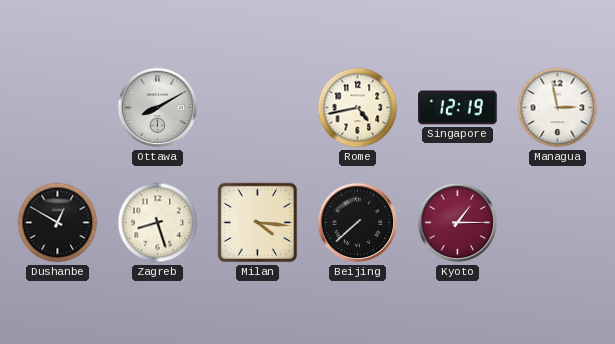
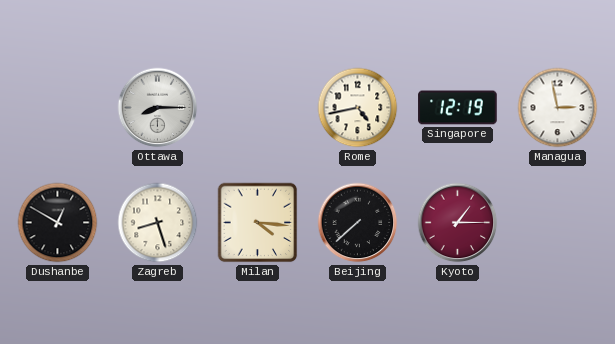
Ottawa: 8:10 -> 8:15 (158, 108)
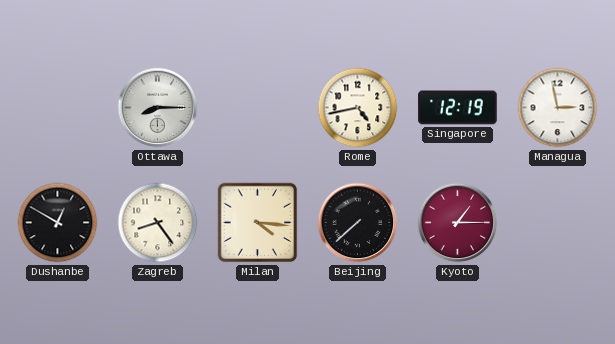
Zagreb: 8:27 -> 8:24 (158, 223)
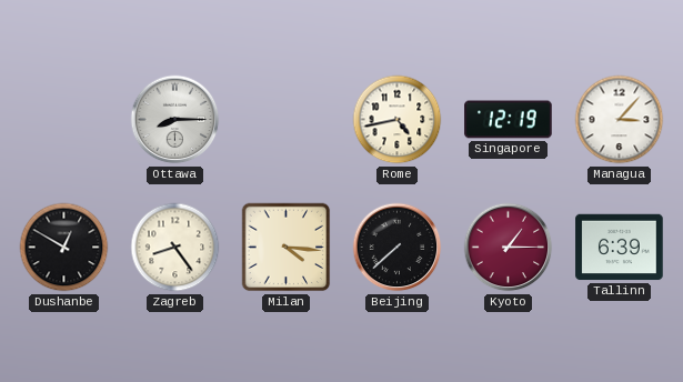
Managua: 2:58 -> 3:07 (620, 120)
Tallinn: none -> 6:39 (620, 248)
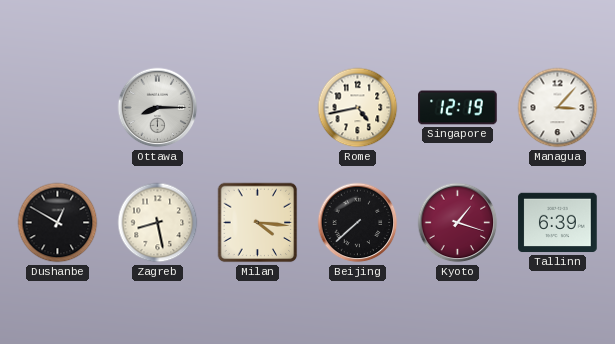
Zagreb: 8:24 -> 8:28 (158, 223)
Kyoto: 1:15 -> 1:18 (458, 223)
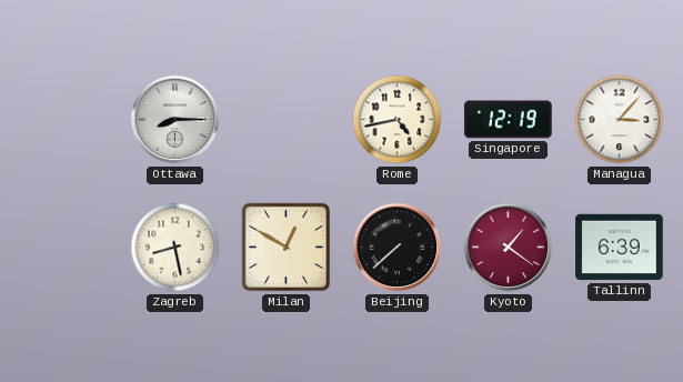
Dushanbe: 12:50 -> none (58, 223)
Milan: 4:16 -> 12:50 (287, 248)
Kyoto: 1:18 -> 1:21 (509, 248)
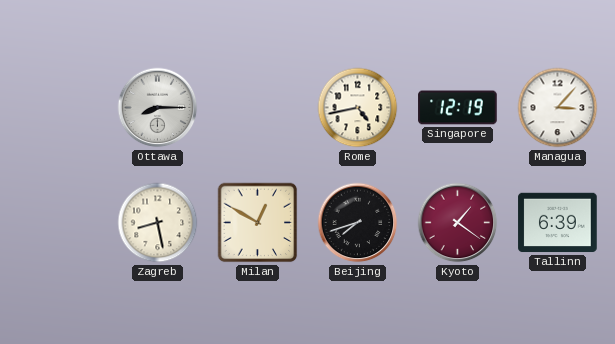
Beijing: 7:38 -> 7:42 (358, 223)
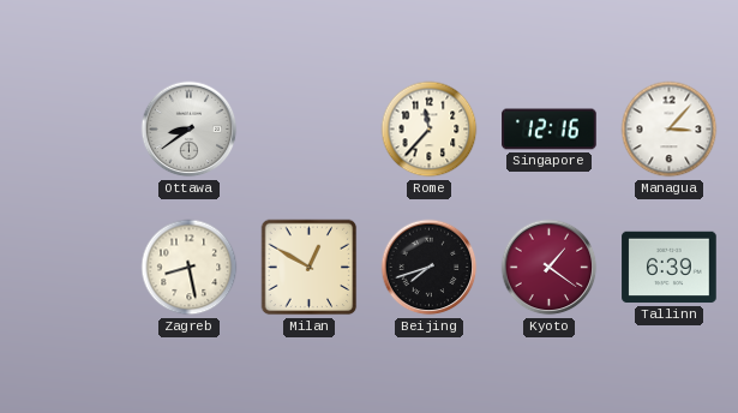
Ottawa: 8:15 -> 8:39 (190, 130)
Rome: 4:43 -> 11:37 (430, 130)
Singapore: 12:19 -> 12:16 (550, 130)
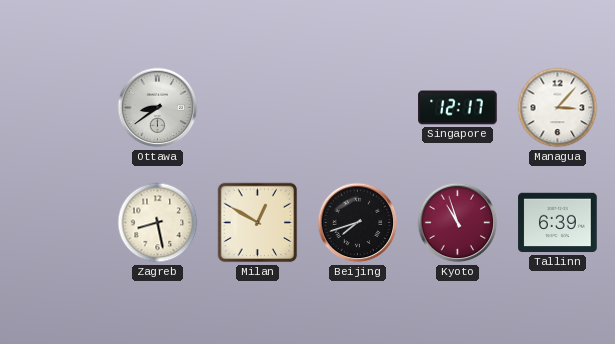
Rome: 11:37 -> none (430, 130)
Singapore: 12:16 -> 12:17 (458, 108)
Kyoto: 1:21 -> 10:57 (458, 223)
